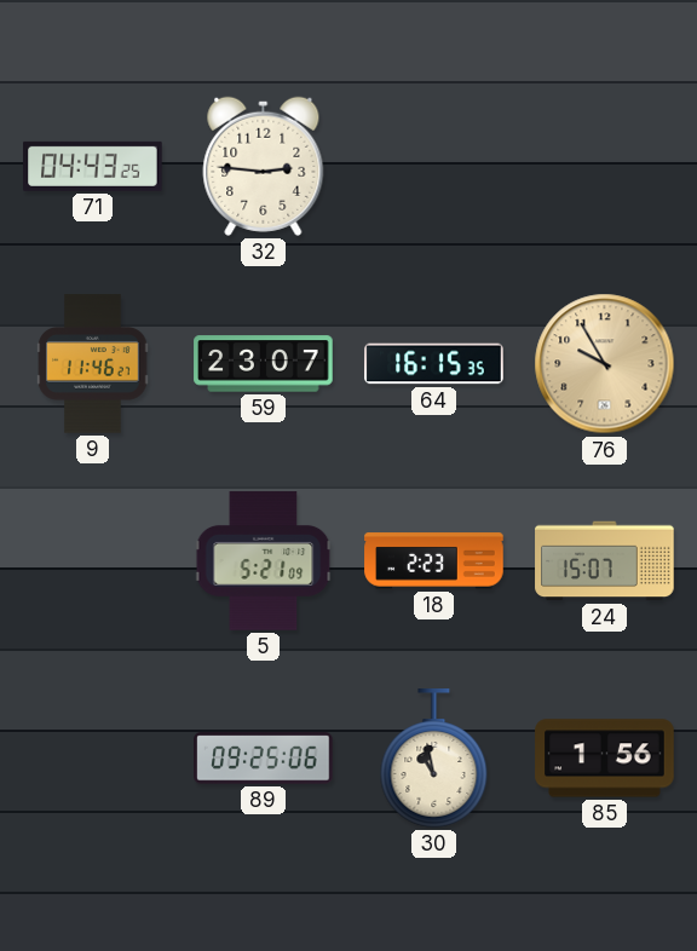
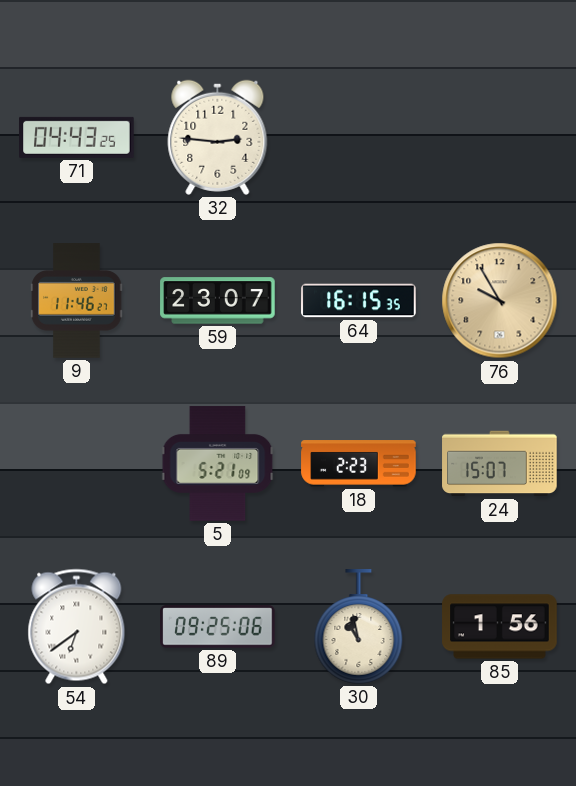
54: none -> 6:39 (77, 627)
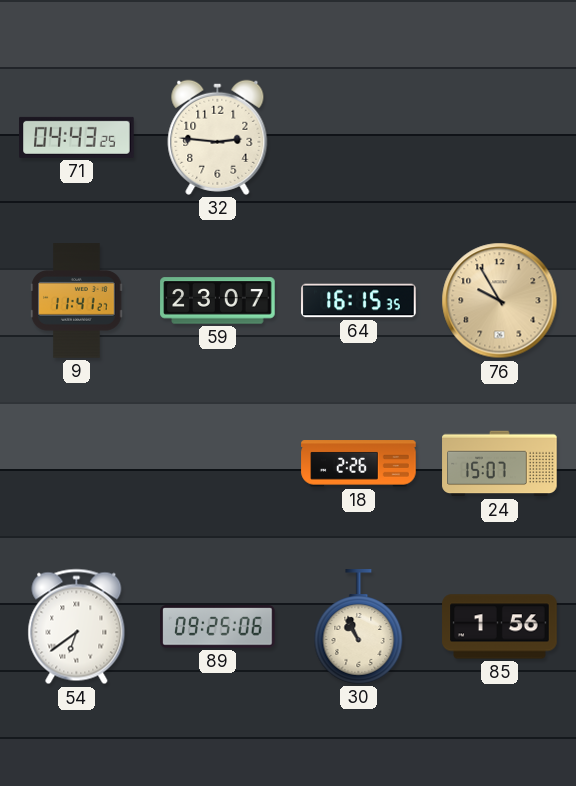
9: 11:46 -> 11:41 (77, 301)
5: 5:21 -> none (218, 464)
18: 2:23 -> 2:26 (359, 464)
30: 10:58 -> 10:56 (359, 627)
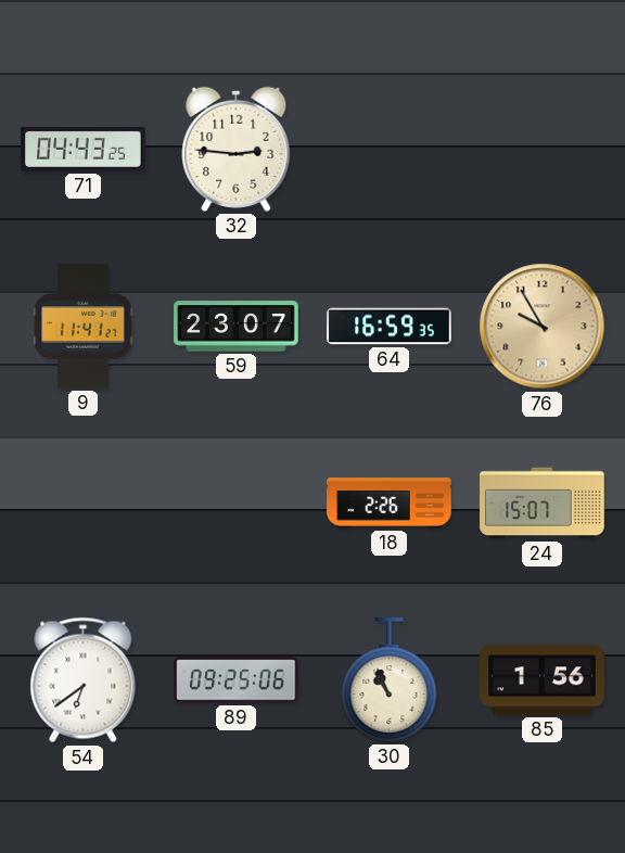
64: 16:15 -> 16:59 (390, 327)
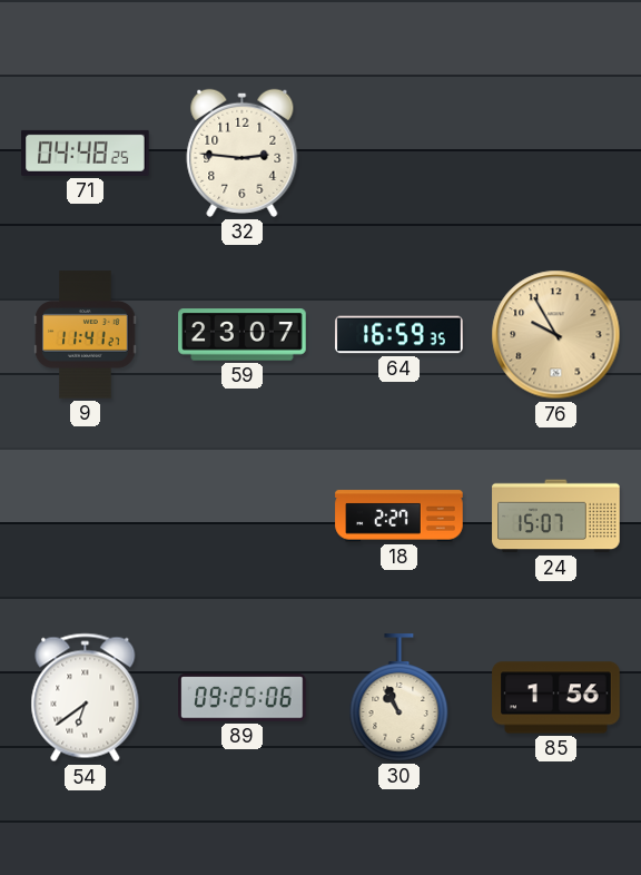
71: 04:43 -> 04:48 (86, 153)
18: 2:26 -> 2:27 (400, 517)
